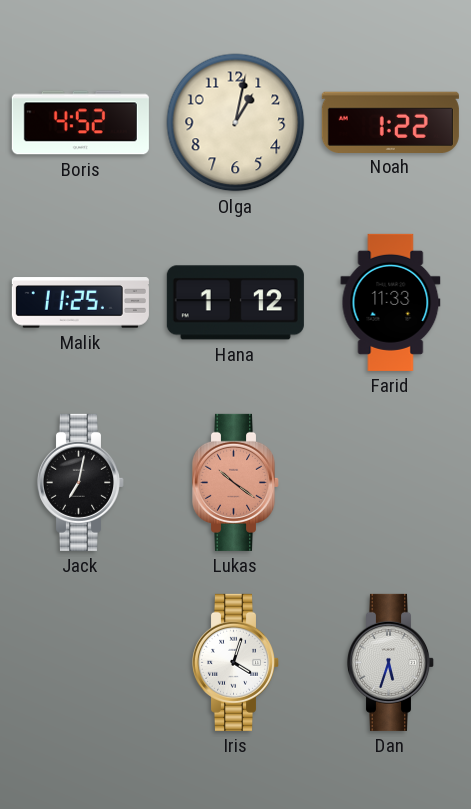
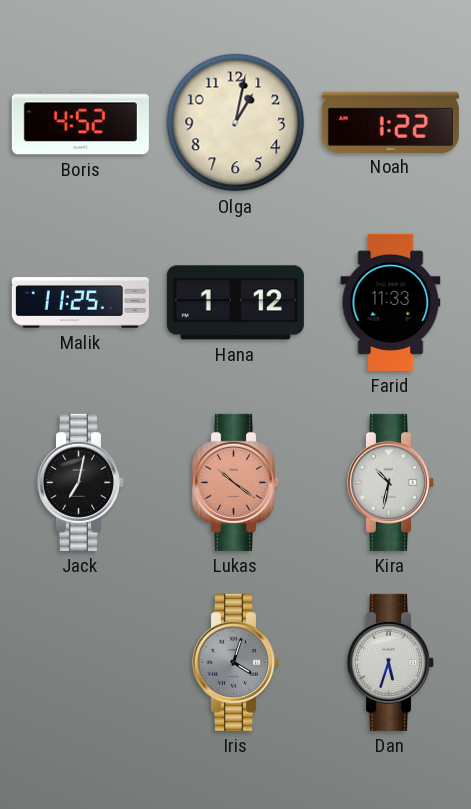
Kira: none -> 10:32 (390, 482)
Iris dial: white -> grey (235, 662)
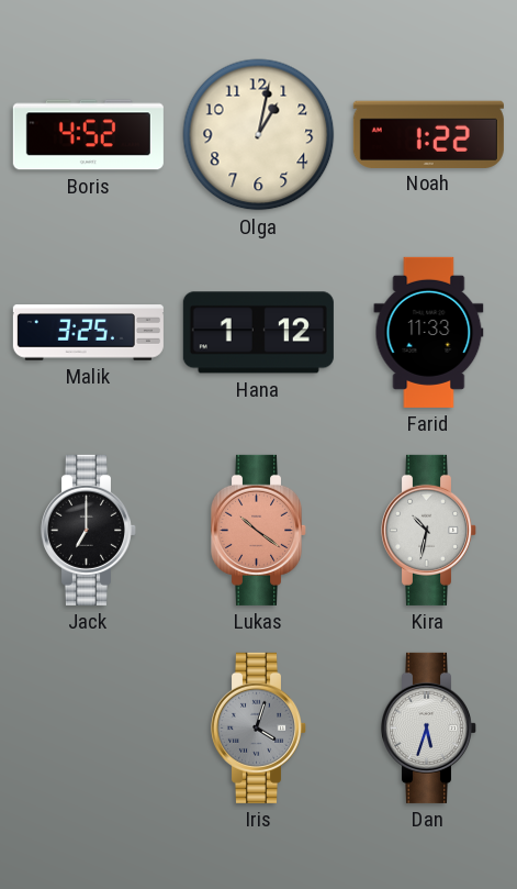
Malik: 11:25 -> 3:25 (88, 333)
Jack: 7:02 -> 7:00 (88, 530)
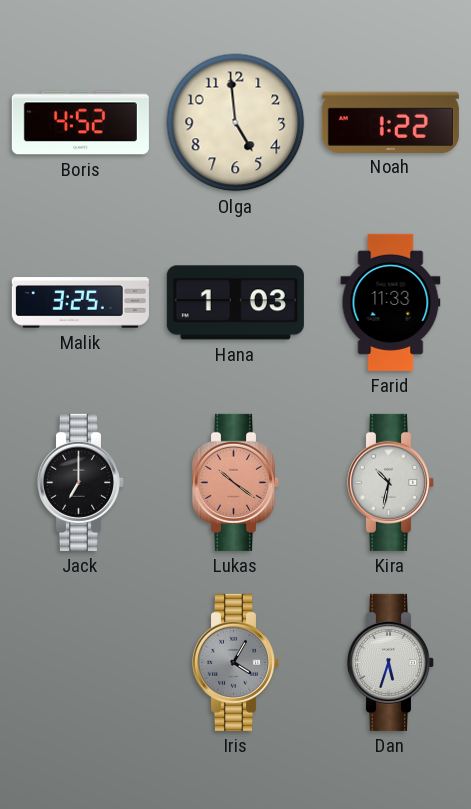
Olga: 1:02 -> 4:59 (236, 123)
Hana: 1:12 -> 1:03 (235, 303)
Iris: 4:03 -> 4:05 (235, 662)
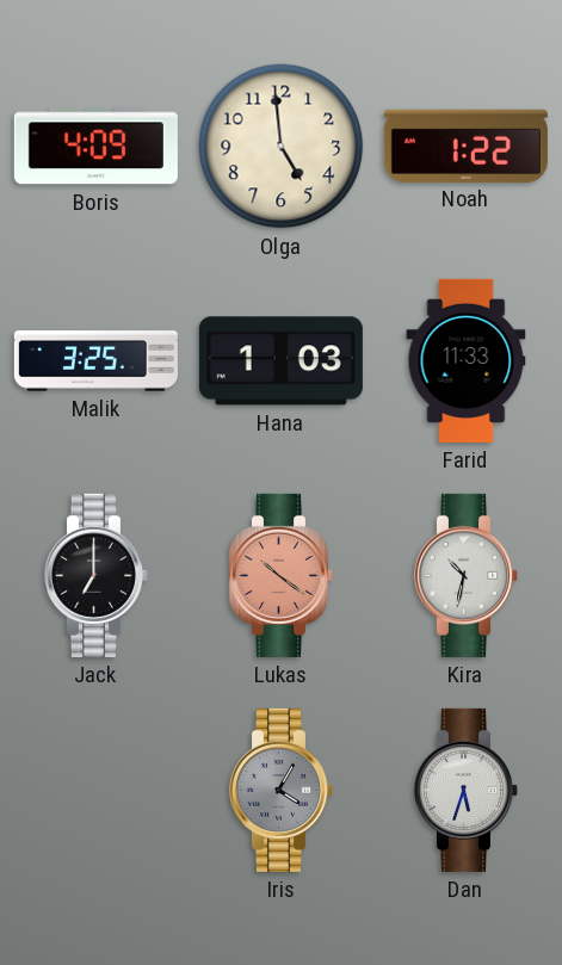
Boris: 4:52 -> 4:09 (95, 147)
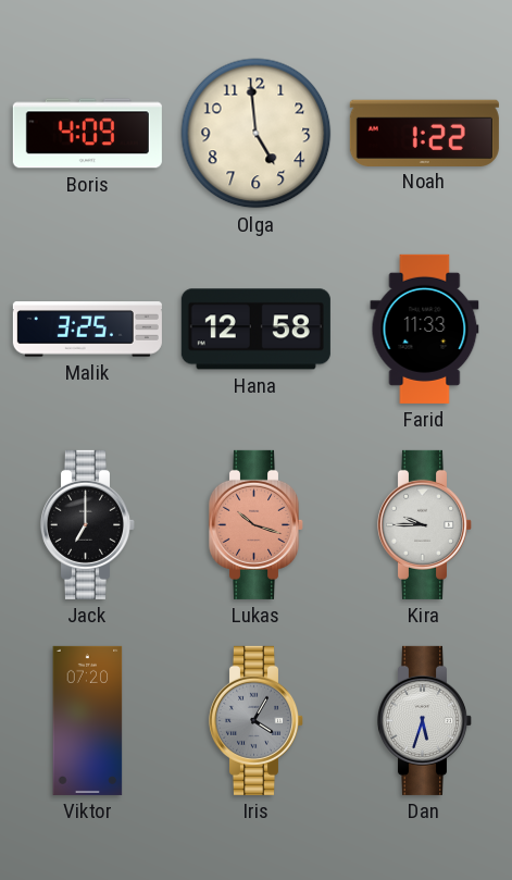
Hana: 1:03 -> 12:58 (255, 330)
Lukas: 10:21 -> 10:18 (255, 524)
Kira: 10:32 -> 9:45 (424, 524)
Viktor: none -> 07:20 (88, 720)
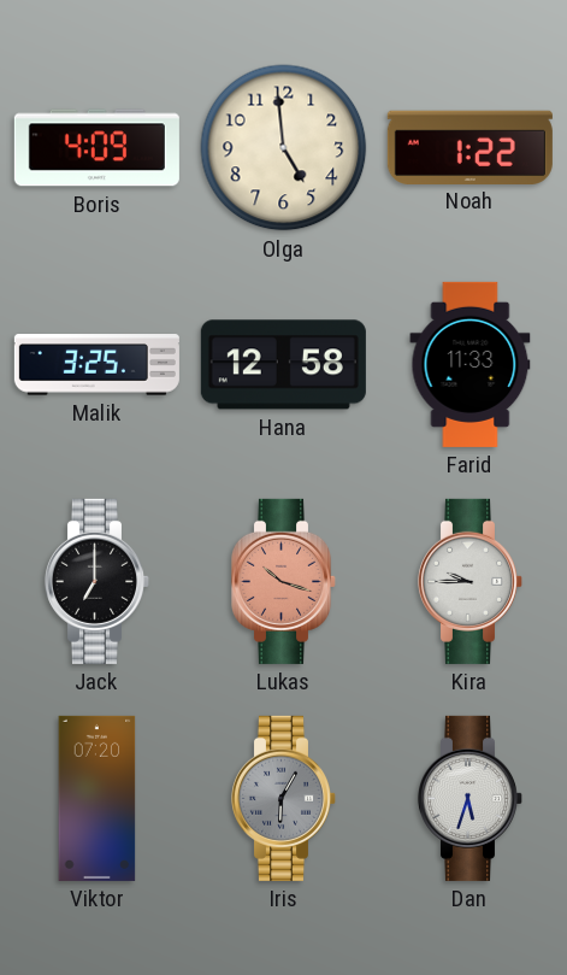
Iris: 4:05 -> 6:05 (283, 798)
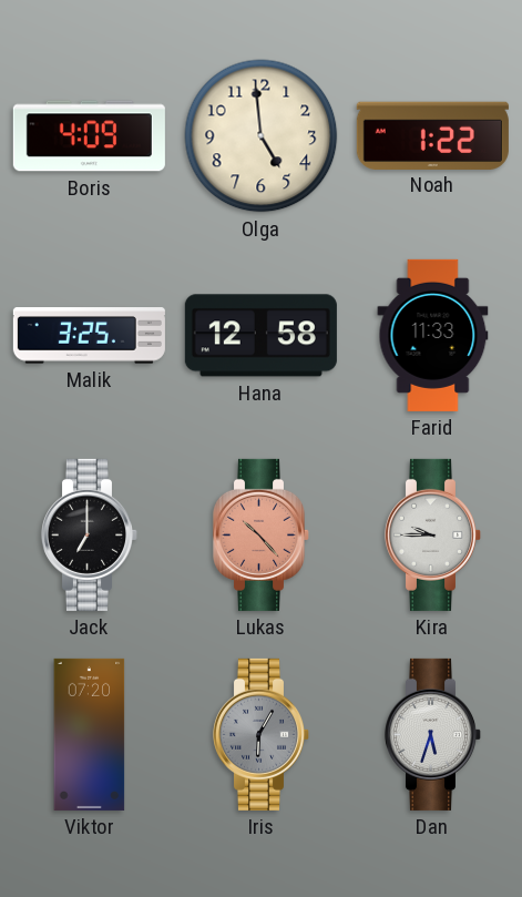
Lukas: 10:18 -> 10:23 (260, 534)
